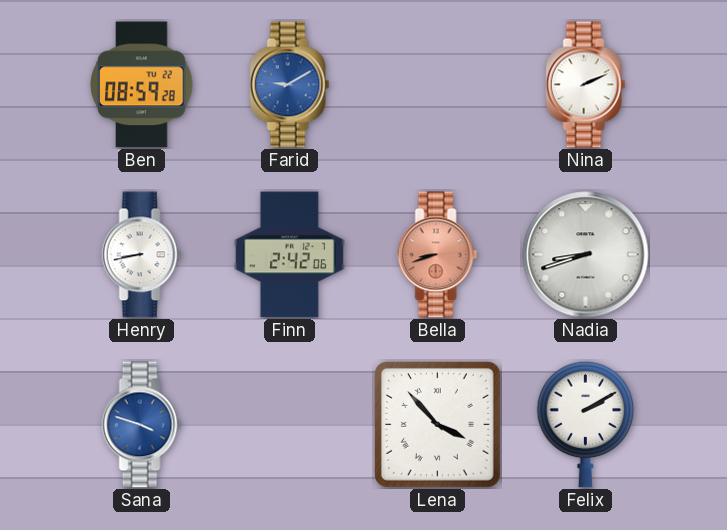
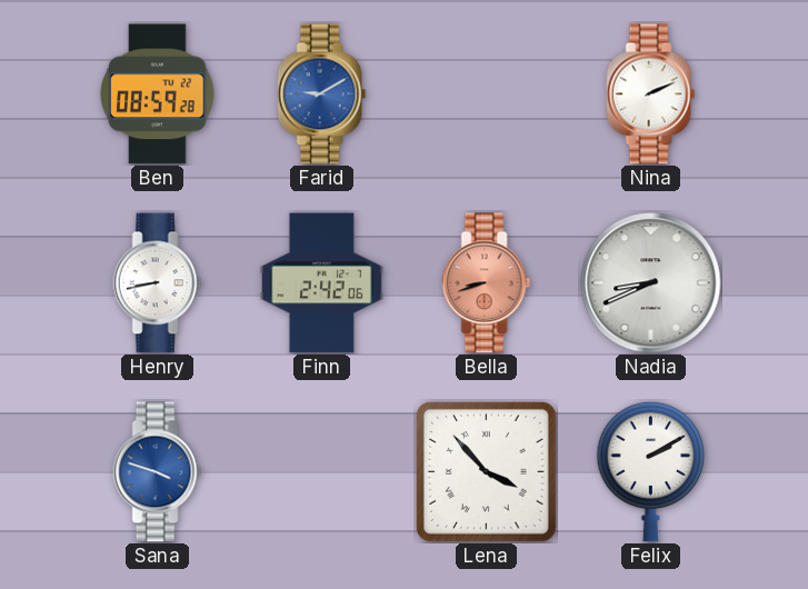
Nadia: 8:42 -> 8:41 (651, 283)
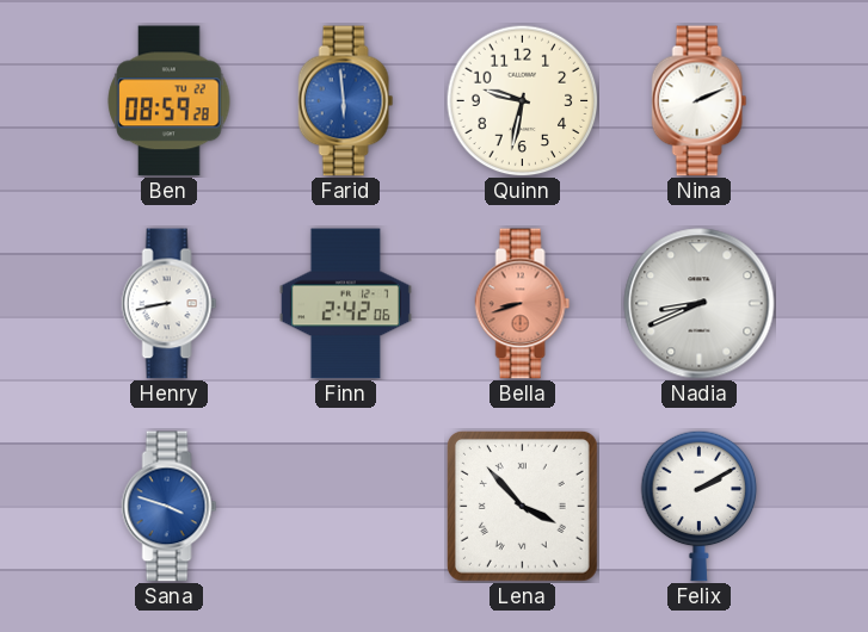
Farid: 9:10 -> 5:59 (346, 101)
Quinn: none -> 9:32 (522, 100)
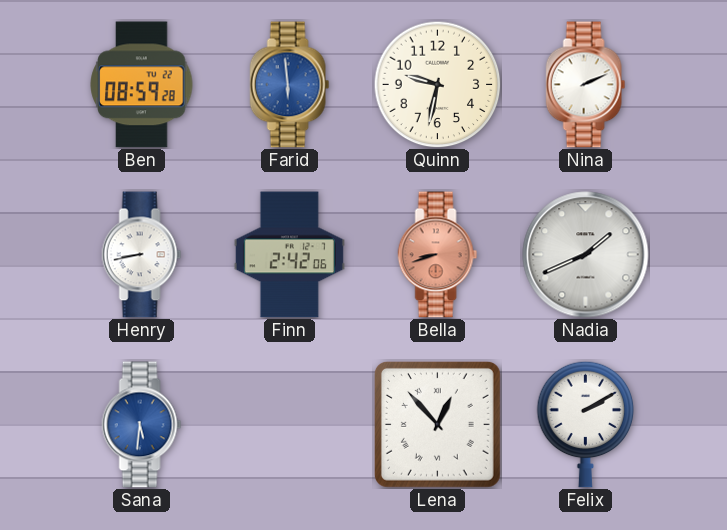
Nadia: 8:41 -> 1:41 (586, 255)
Sana: 3:48 -> 5:31 (142, 425)
Lena: 3:53 -> 12:53 (437, 424)
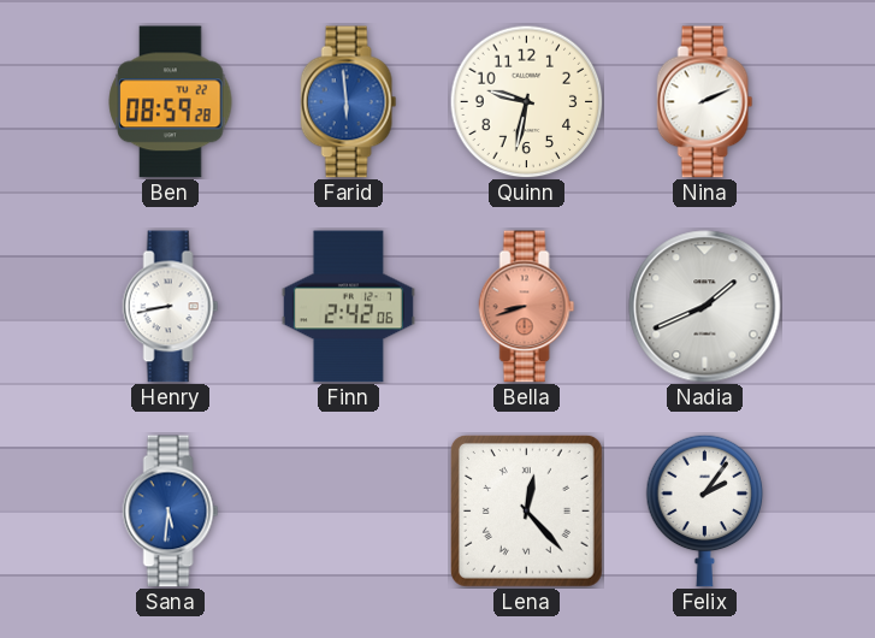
Lena: 12:53 -> 12:23 (526, 510)
Felix: 2:10 -> 2:06 (705, 510)
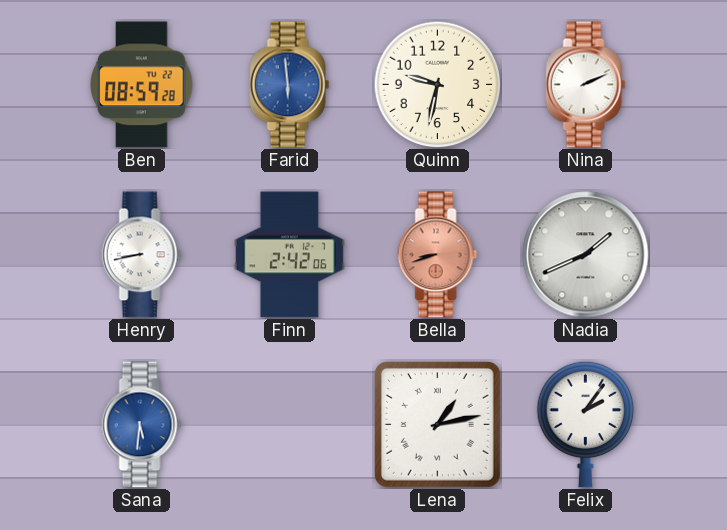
Lena: 12:23 -> 1:13 (437, 424)
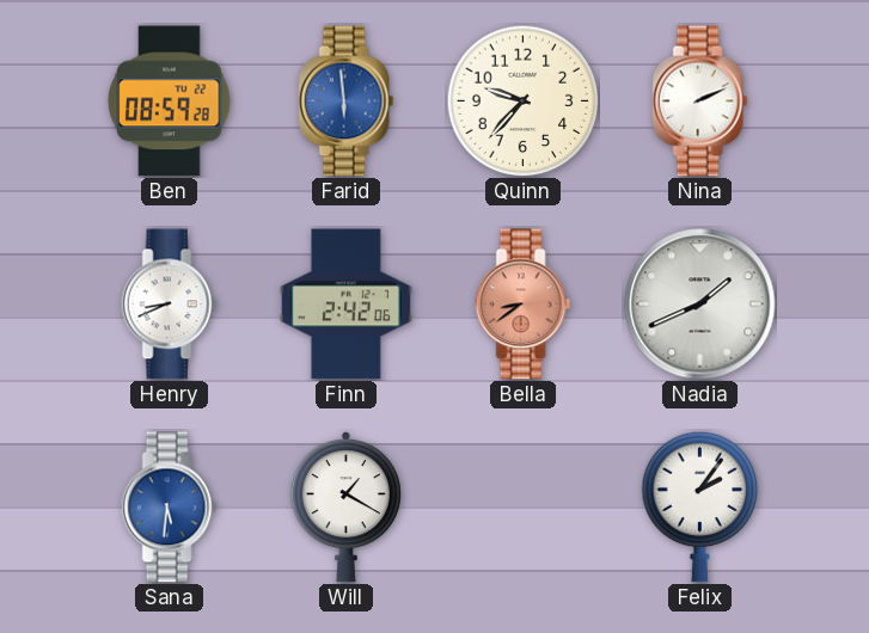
Quinn: 9:32 -> 9:37 (522, 100)
Henry: 8:43 -> 8:41 (170, 305)
Bella: 8:42 -> 8:39 (524, 305)
Will: none -> 1:20 (345, 508)
Lena: 1:13 -> none (437, 424)
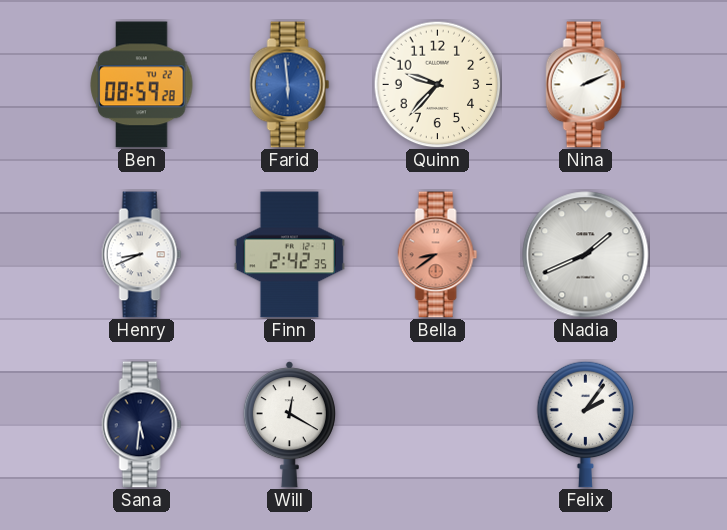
Finn: 2:42:06 -> 2:42:35 (289, 255)
Sana dial: blue -> navy (142, 425)
Will: 1:20 -> 12:20 (289, 425)
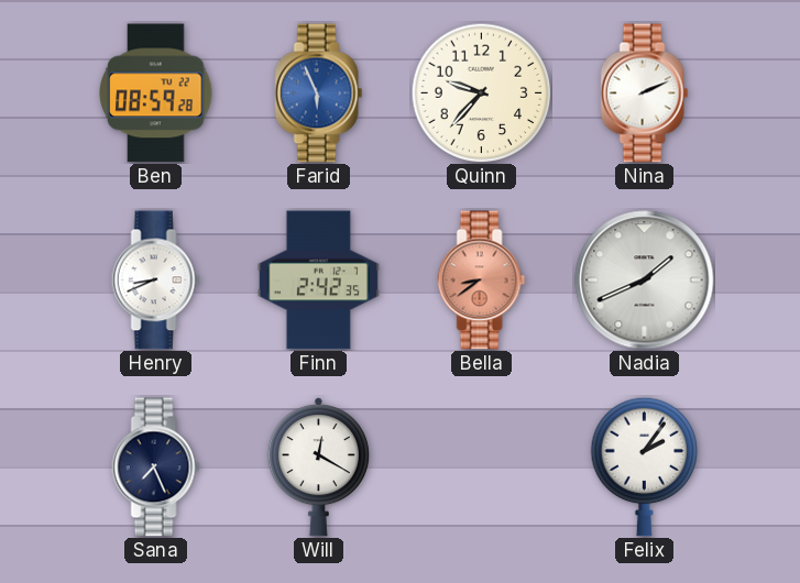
Farid: 5:59 -> 5:56 (319, 94)
Sana: 5:31 -> 7:26 (156, 468)
